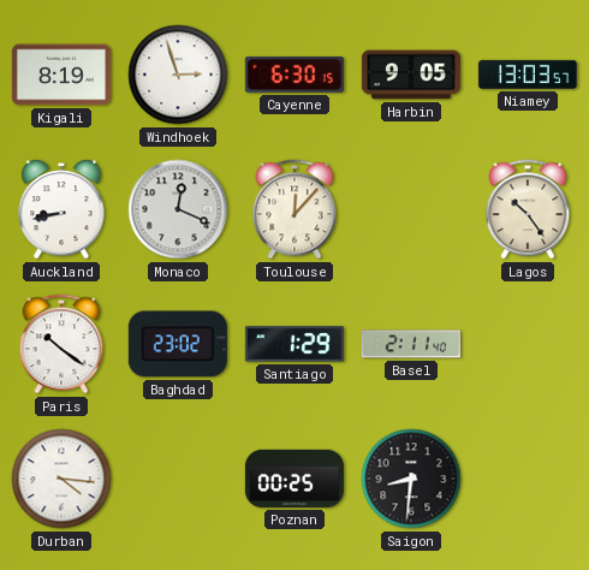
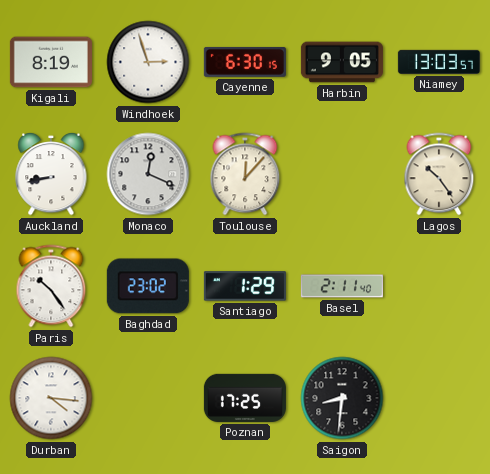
Paris: 10:21 -> 10:24 (51, 286)
Poznan: 00:25 -> 17:25 (245, 398)
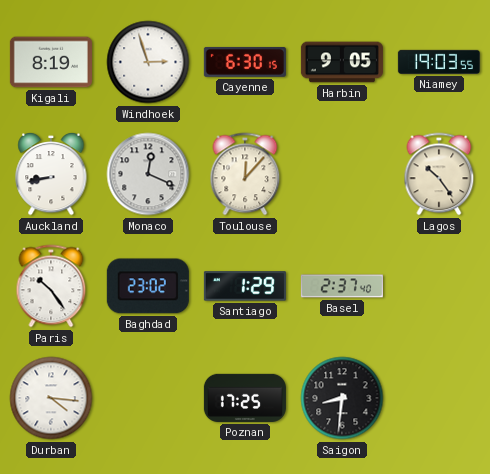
Niamey: 13:03 -> 19:03 (439, 62)
Basel: 2:11 -> 2:37 (342, 286)
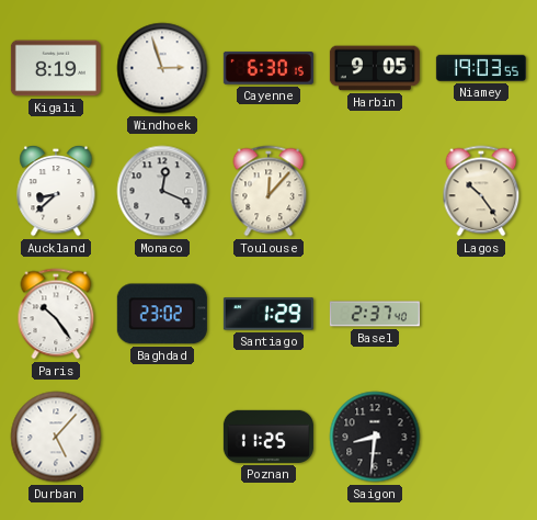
Auckland: 8:43 -> 8:38 (56, 191)
Durban: 4:16 -> 5:07 (56, 437)
Poznan: 17:25 -> 11:25 (268, 437)
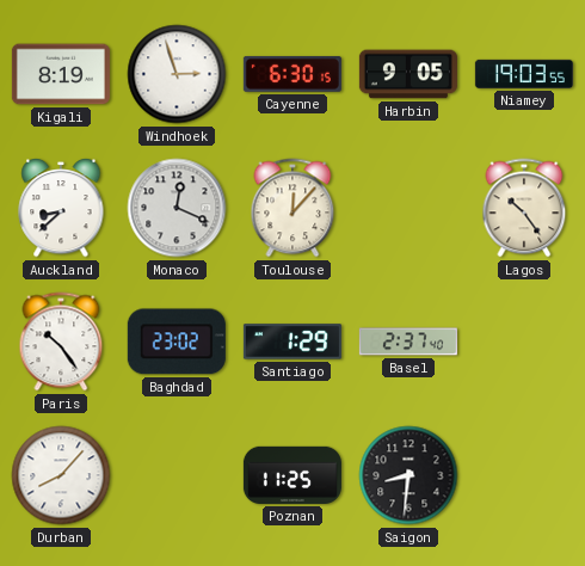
Durban: 5:07 -> 8:07 (61, 475)
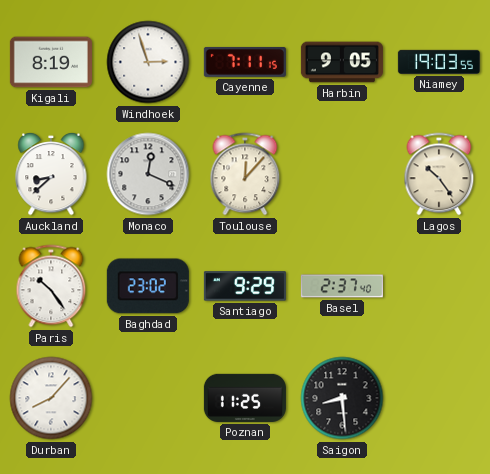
Cayenne: 6:30 -> 7:11 (245, 62)
Santiago: 1:29 -> 9:29 (245, 286)
Saigon: 8:31 -> 8:29 (342, 398)
